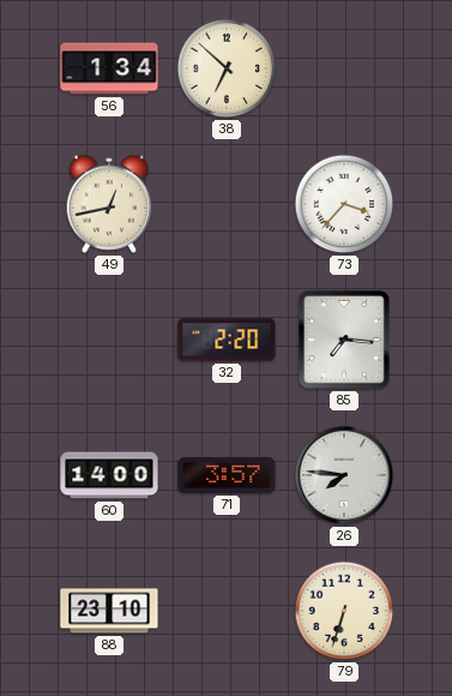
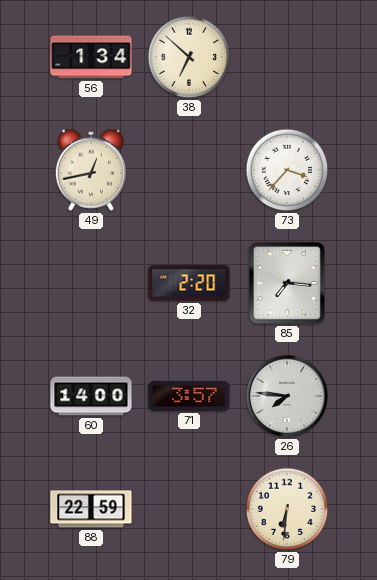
88: 23:10 -> 22:59 (91, 509)
79: 6:33 -> 6:31 (287, 509)
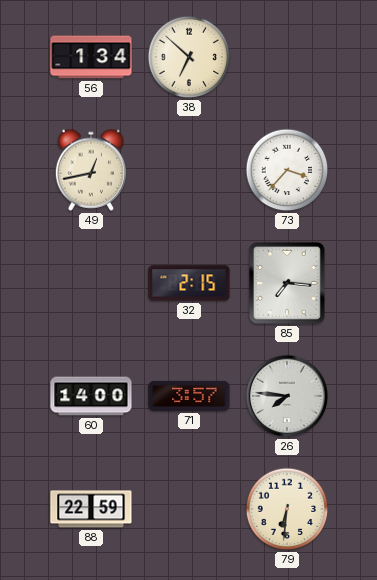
32: 2:20 -> 2:15 (189, 283)
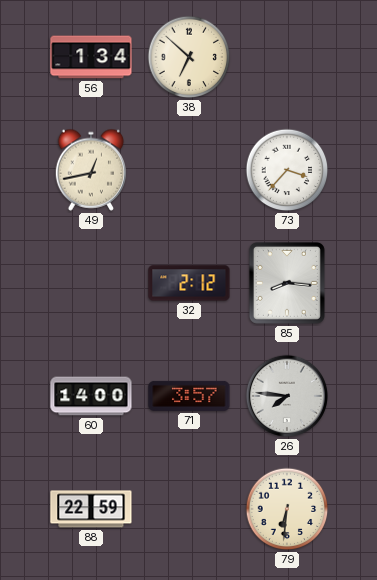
32: 2:15 -> 2:12 (189, 283)
85: 7:16 -> 8:16 (287, 283)
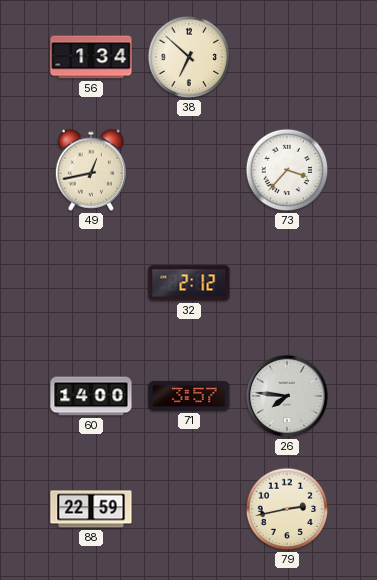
85: 8:16 -> none (287, 283)
79: 6:31 -> 2:43 (287, 509)
